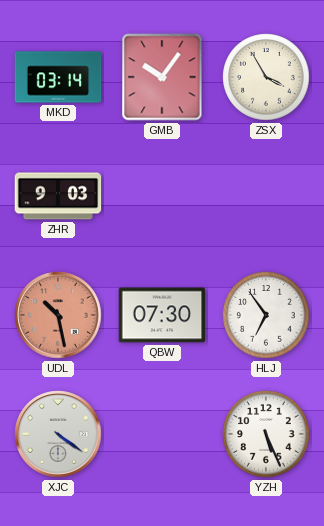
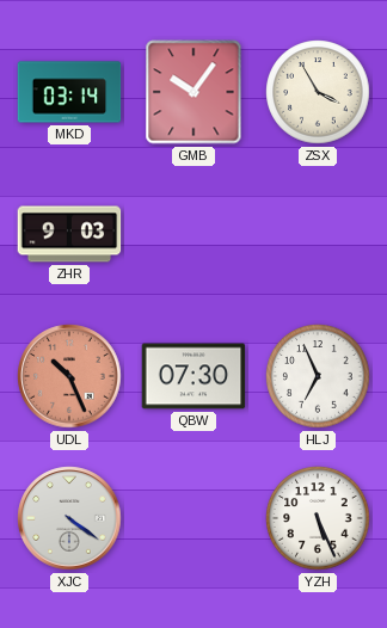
UDL: 10:28 -> 10:26 (69, 376)
HLJ: 6:54 -> 6:56 (318, 376)
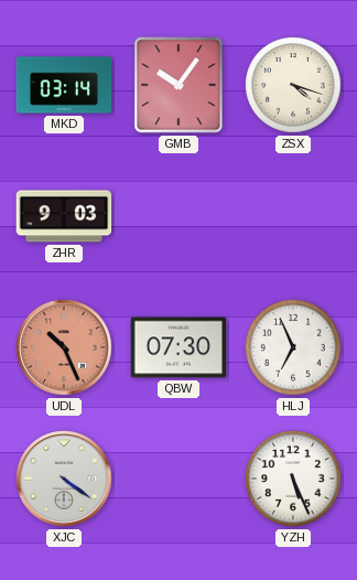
ZSX: 3:55 -> 4:18 (293, 85)
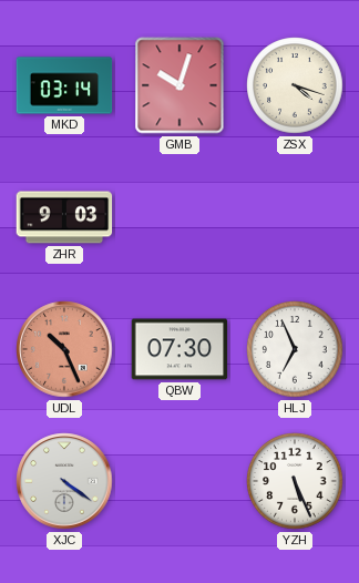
GMB: 10:06 -> 10:03 (179, 85)
